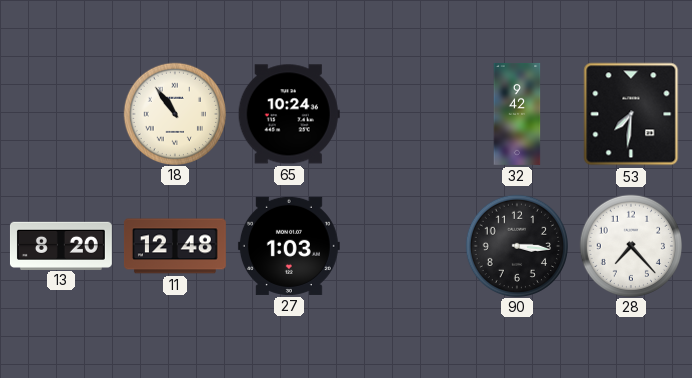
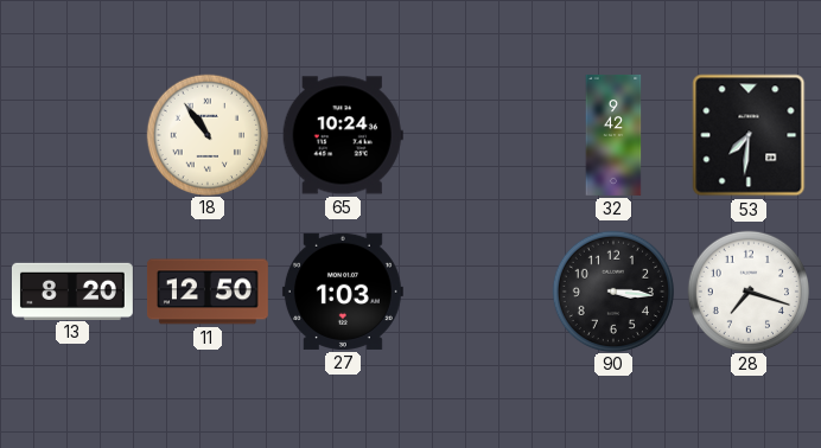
11: 12:48 -> 12:50 (208, 292)
28: 7:23 -> 7:18 (747, 290)
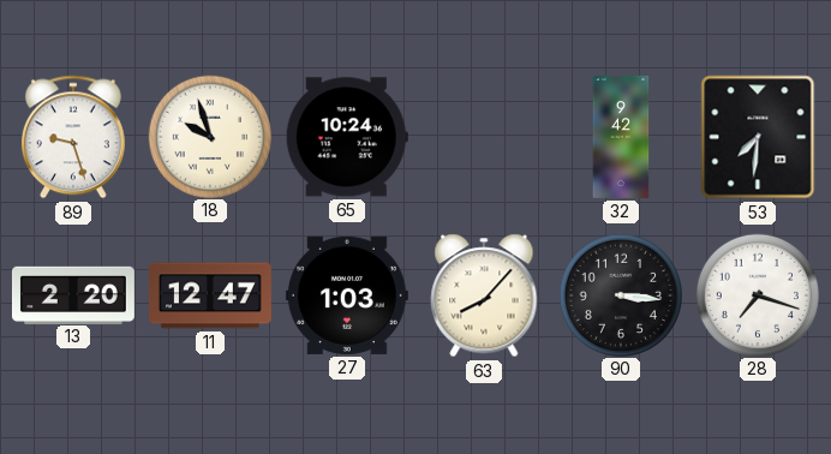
89: none -> 9:27 (73, 137)
18: 10:54 -> 9:57 (209, 136)
13: 8:20 -> 2:20 (73, 294)
11: 12:50 -> 12:47 (210, 295)
63: none -> 8:07 (484, 295)
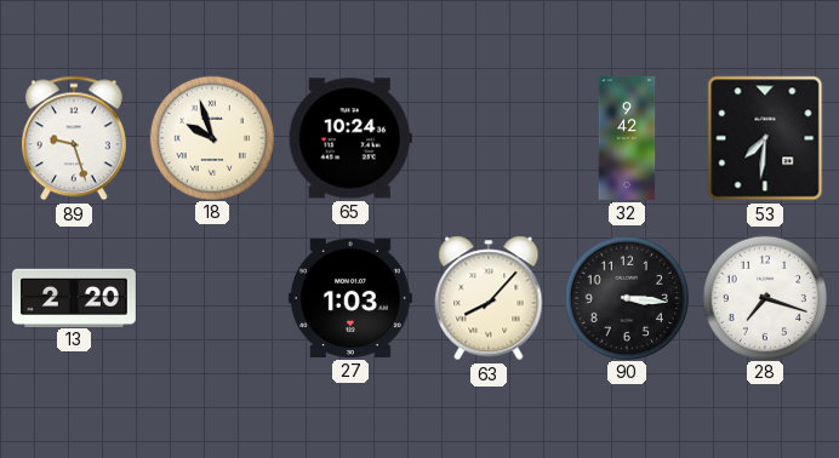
11: 12:47 -> none (210, 295)
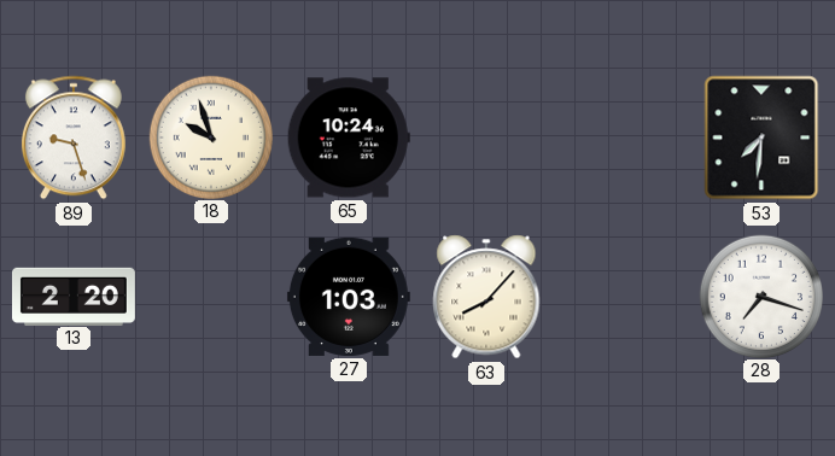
32: 9:42 -> none (627, 138)
90: 3:16 -> none (626, 297)
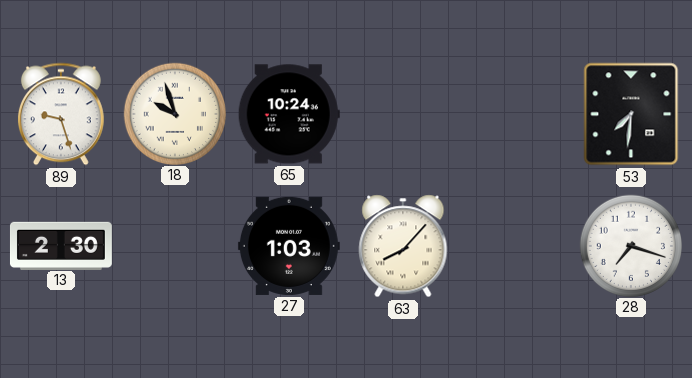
13: 2:20 -> 2:30 (61, 245)
